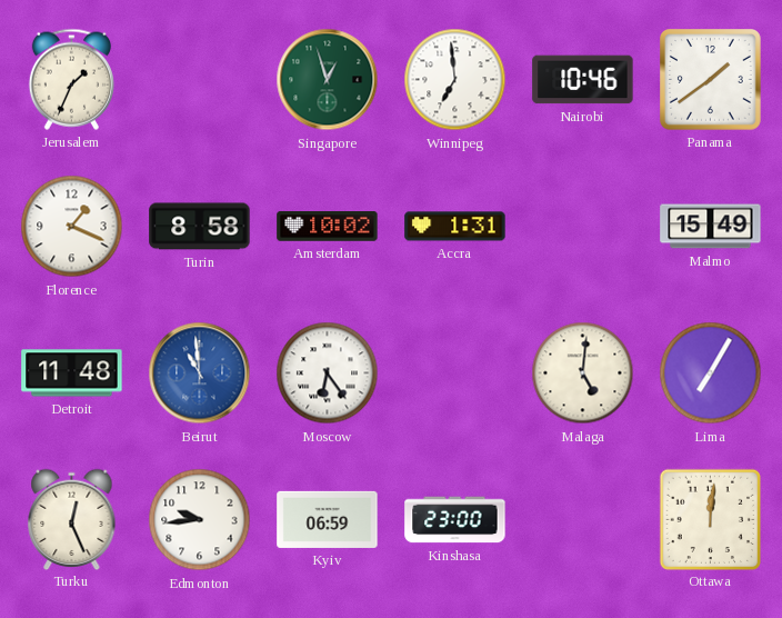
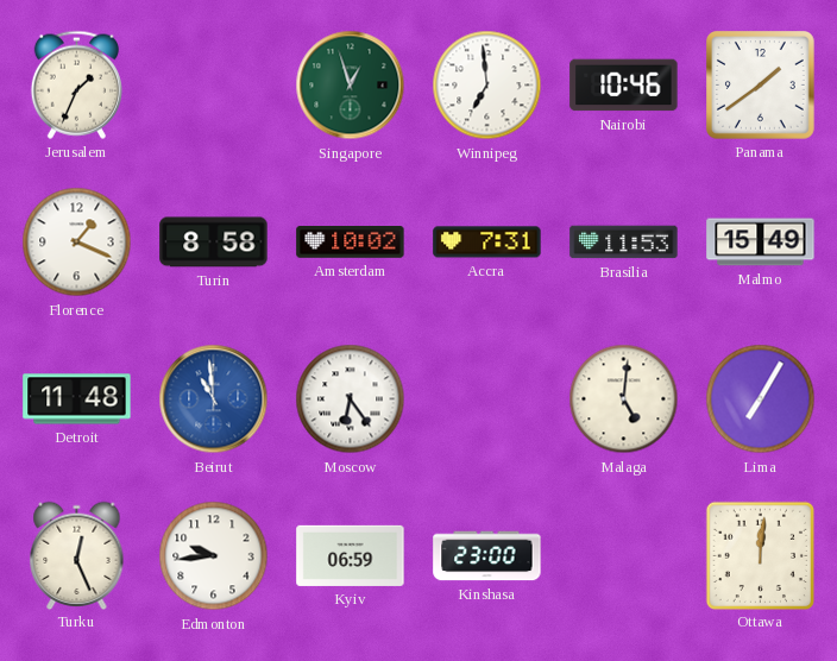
Accra: 1:31 -> 7:31 (487, 243)
Brasilia: none -> 11:53 (624, 243)
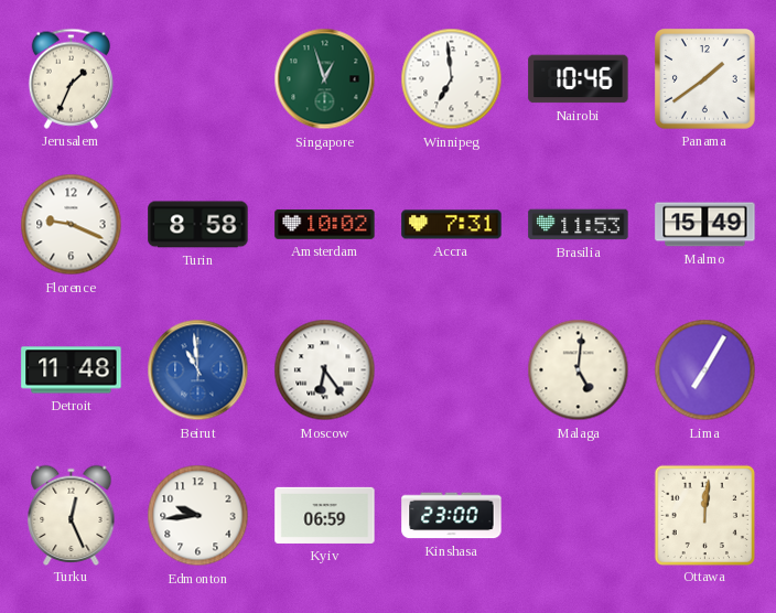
Florence: 1:19 -> 9:19 (72, 225)
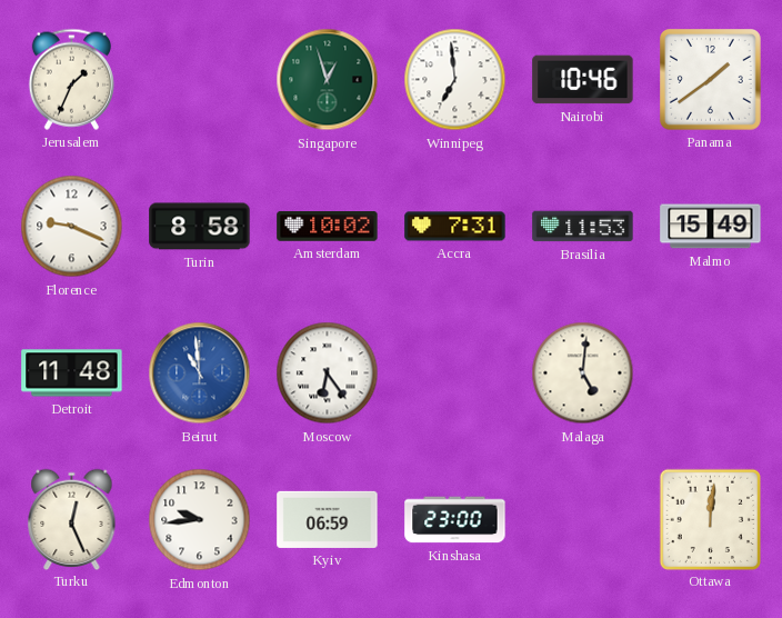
Lima: 7:05 -> none (705, 370)
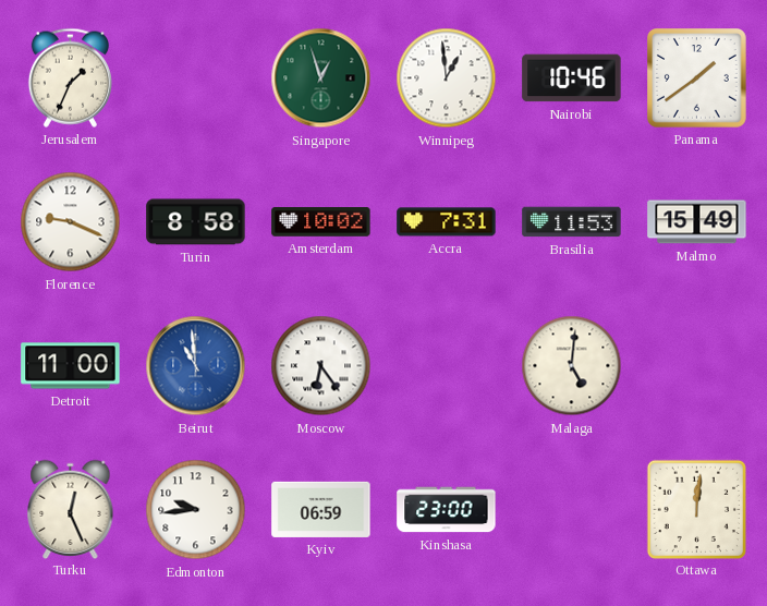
Winnipeg: 6:59 -> 12:59 (447, 78)
Detroit: 11:48 -> 11:00 (71, 366)
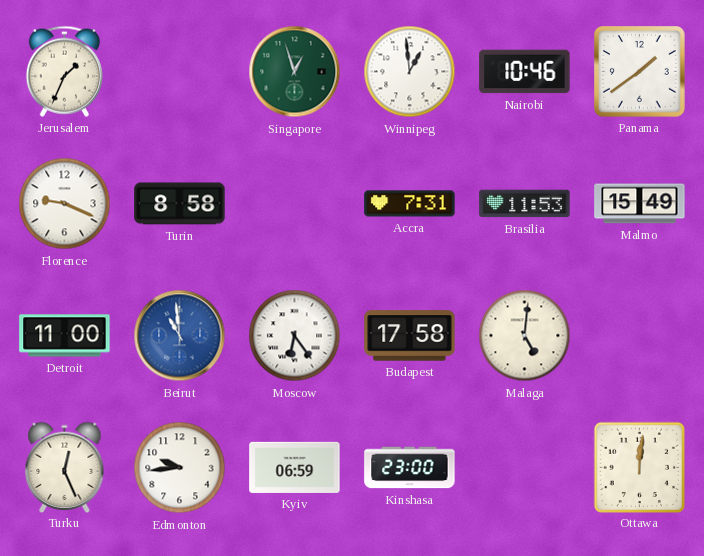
Amsterdam: 10:02 -> none (321, 222)
Budapest: none -> 17:58 (410, 336)
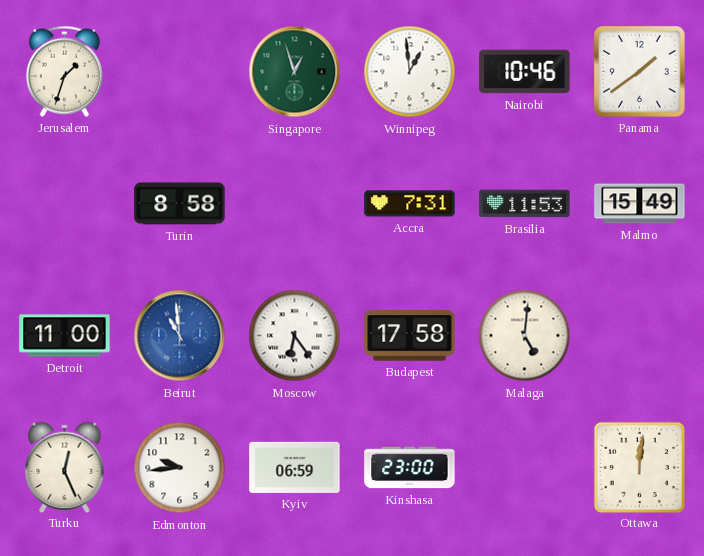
Jerusalem: 1:34 -> 1:33 (64, 71)
Florence: 9:19 -> none (65, 204)
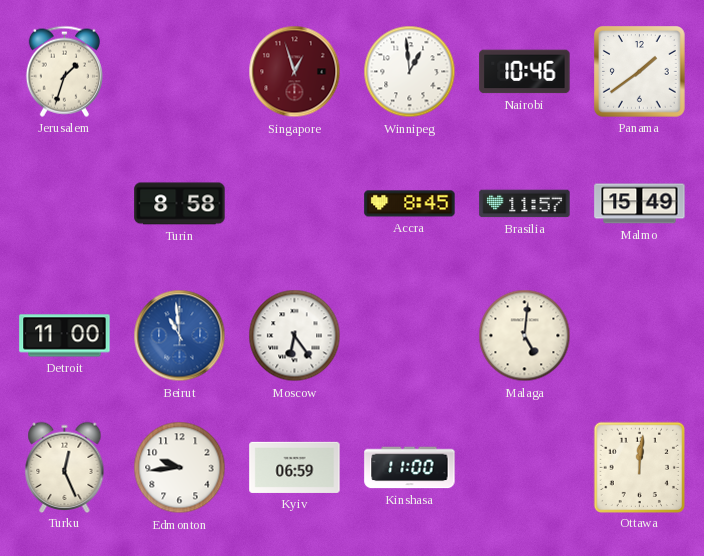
Singapore dial: green -> burgundy (295, 72)
Accra: 7:31 -> 8:45 (410, 204)
Brasilia: 11:53 -> 11:57 (525, 204)
Budapest: 17:58 -> none (410, 336)
Kinshasa: 23:00 -> 11:00 (410, 468)
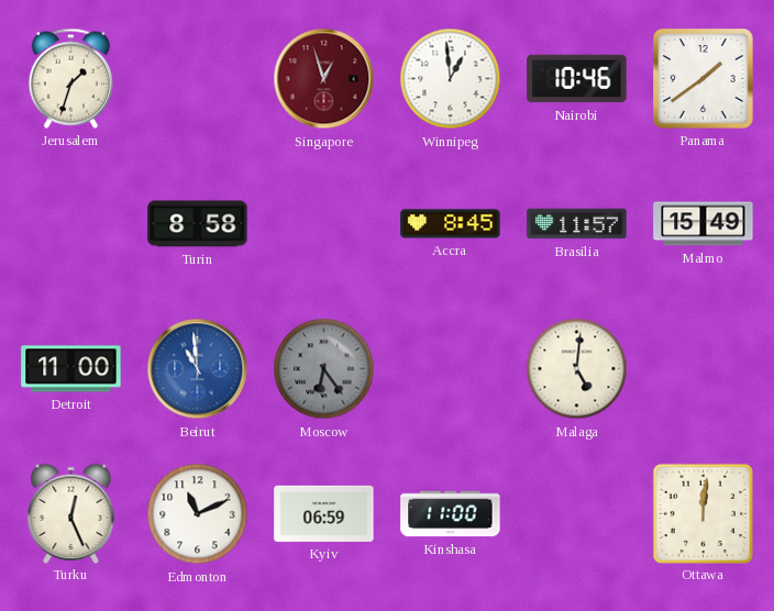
Moscow dial: white -> grey (324, 369)
Edmonton: 9:44 -> 11:11 (198, 514)
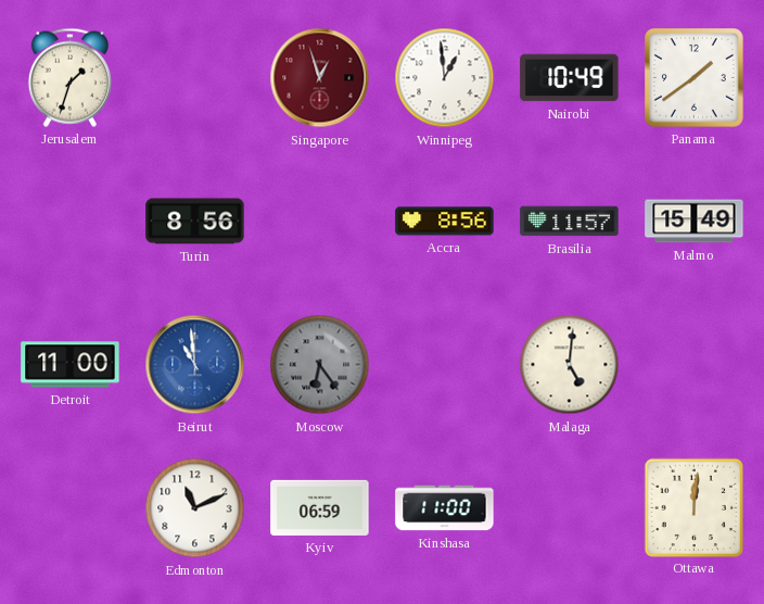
Nairobi: 10:46 -> 10:49 (570, 78)
Turin: 8:58 -> 8:56 (195, 222)
Accra: 8:45 -> 8:56 (445, 222)
Turku: 12:26 -> none (71, 513)
